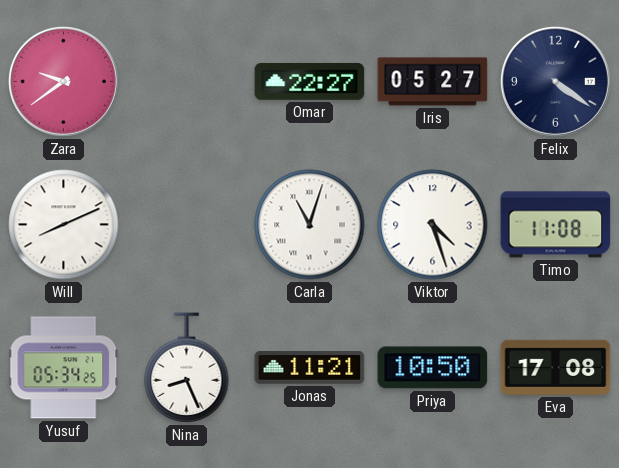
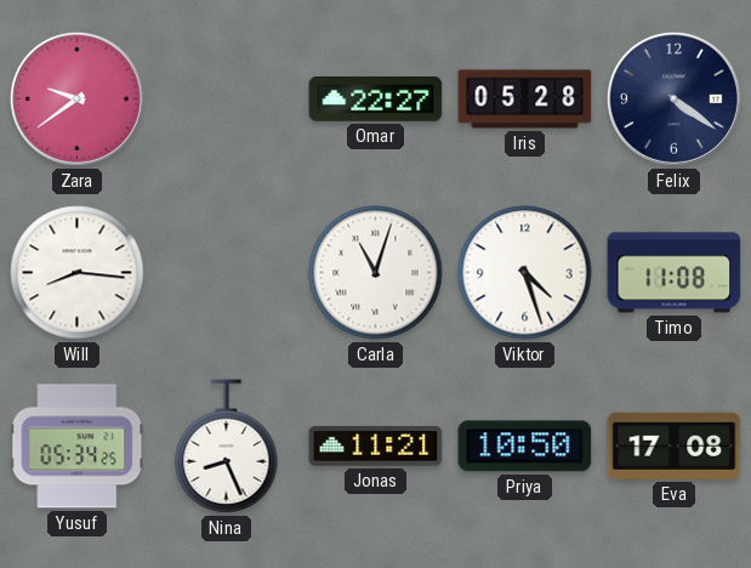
Iris: 05:27 -> 05:28 (525, 100)
Will: 8:11 -> 8:16 (78, 273)
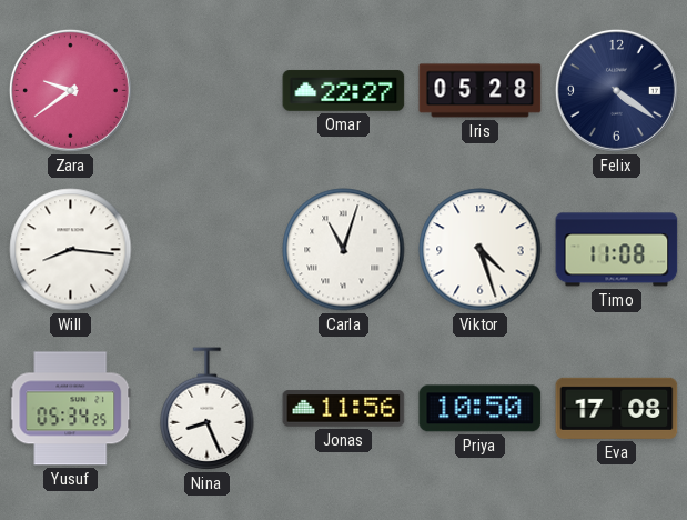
Jonas: 11:21 -> 11:56 (344, 409)
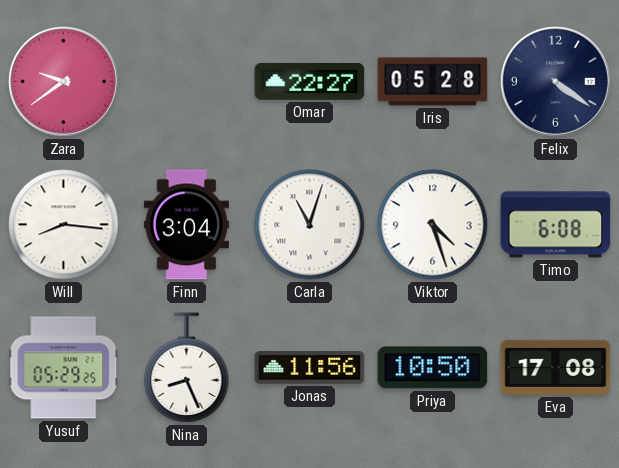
Finn: none -> 3:04 (186, 225)
Timo: 11:08 -> 6:08 (556, 225)
Yusuf: 05:34 -> 05:29 (64, 368)
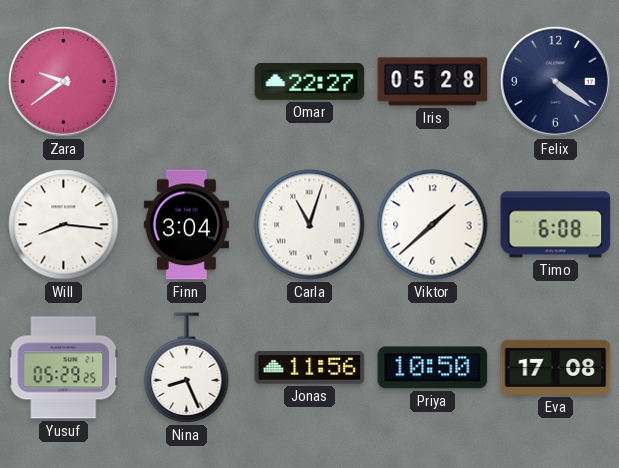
Viktor: 4:27 -> 1:38 (433, 225)
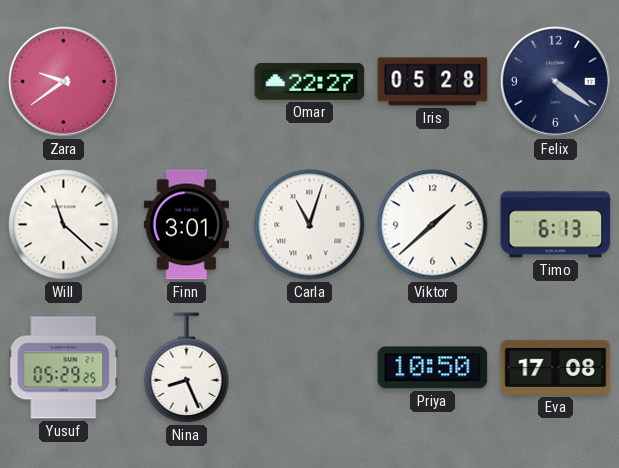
Will: 8:16 -> 11:22 (64, 225)
Finn: 3:04 -> 3:01 (186, 225)
Timo: 6:08 -> 6:13 (556, 225)
Jonas: 11:56 -> none (310, 368)
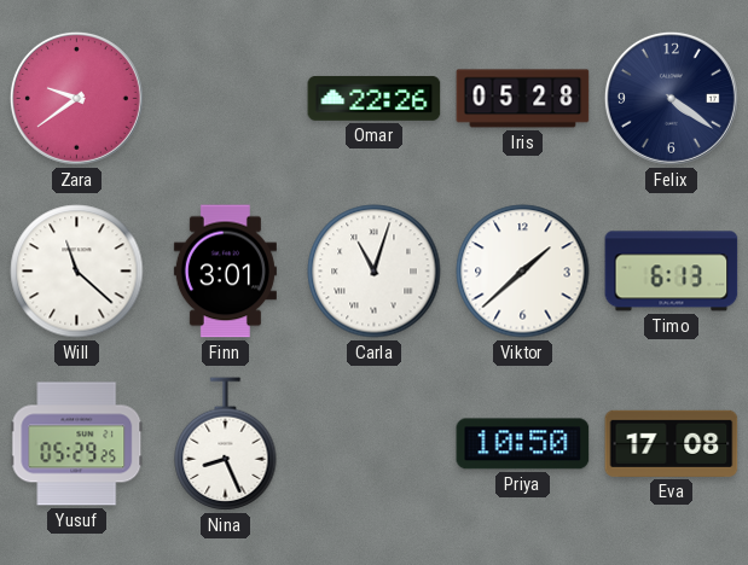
Omar: 22:27 -> 22:26 (375, 98)
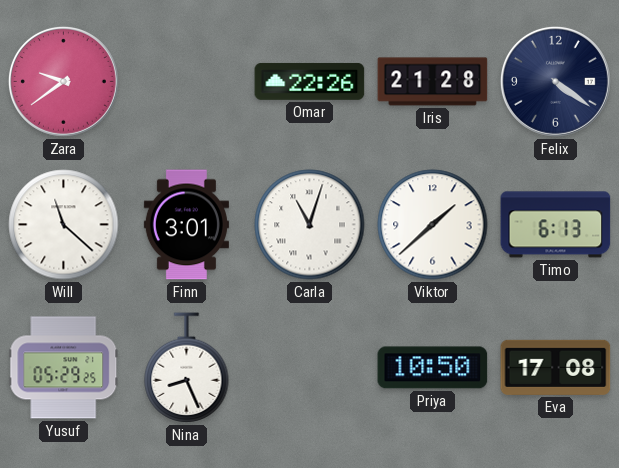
Iris: 05:28 -> 21:28 (433, 82)
